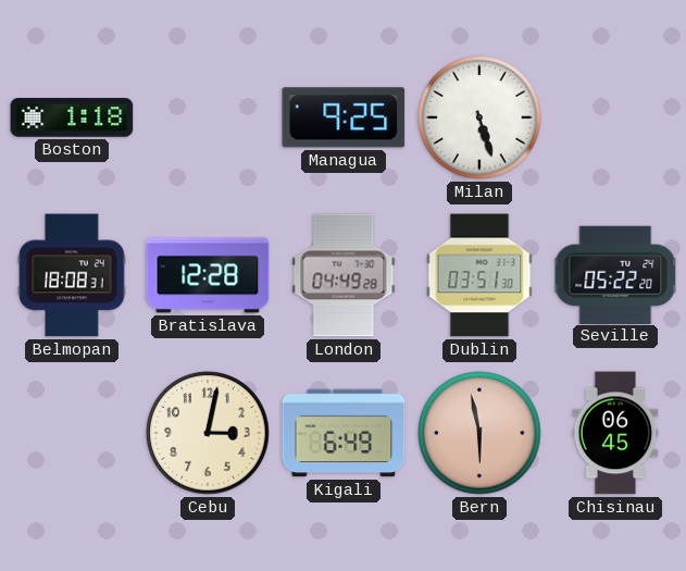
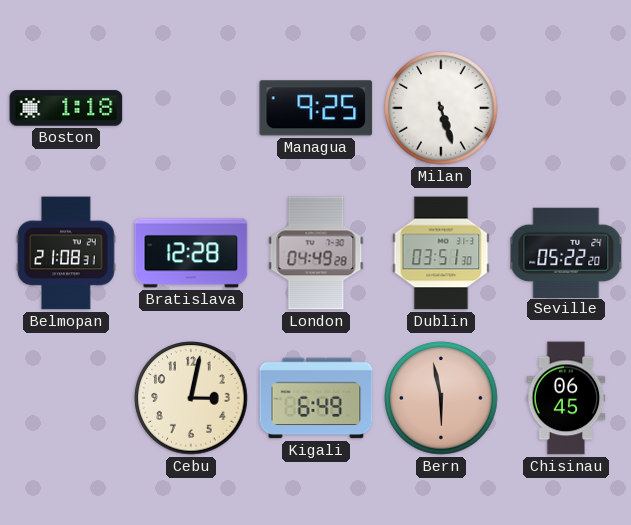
Belmopan: 18:08 -> 21:08 (66, 253)
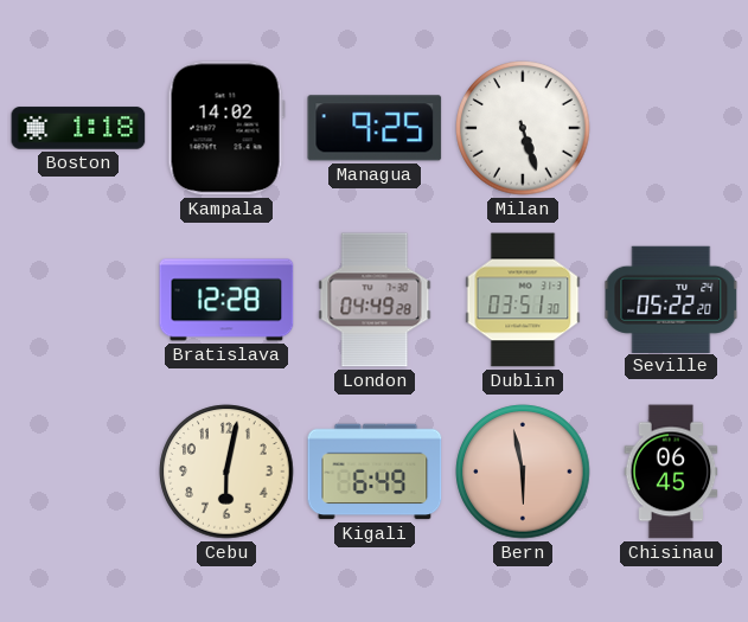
Kampala: none -> 14:02 (226, 128)
Belmopan: 21:08 -> none (66, 253)
Cebu: 3:02 -> 6:02 (226, 472)
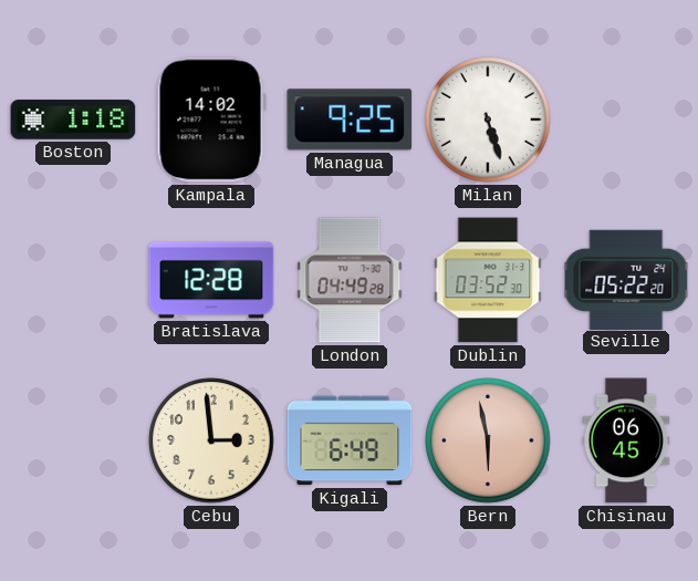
Dublin: 03:51 -> 03:52 (488, 280)
Cebu: 6:02 -> 2:59 (211, 440)
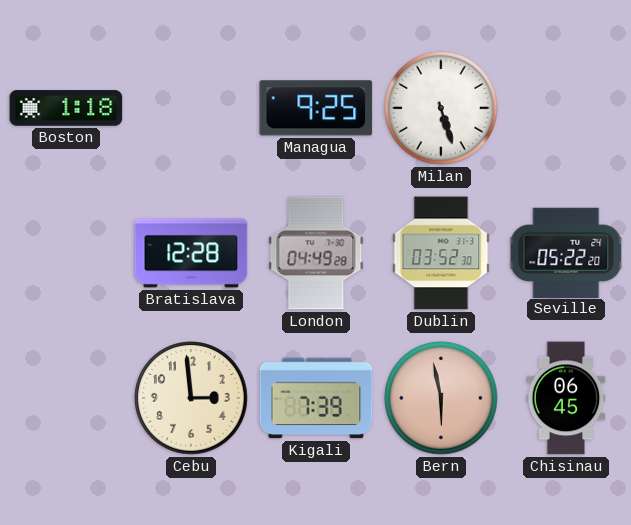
Kampala: 14:02 -> none (211, 120)
Kigali: 6:49 -> 7:39 (316, 398)
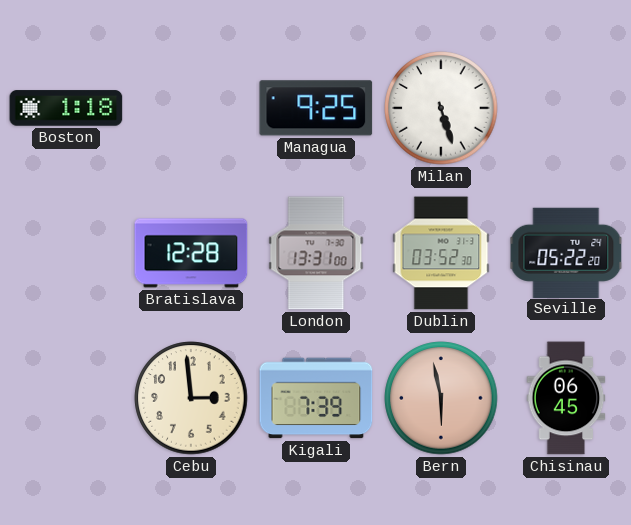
London: 04:49 -> 13:31 (316, 253)
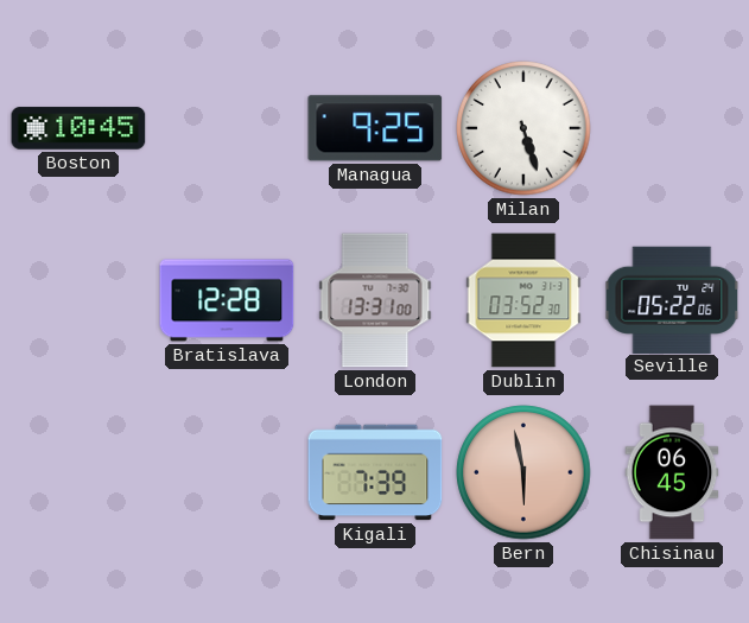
Boston: 1:18 -> 10:45 (78, 128)
Seville: 05:22:20 -> 05:22:06 (672, 299)
Cebu: 2:59 -> none (191, 398)
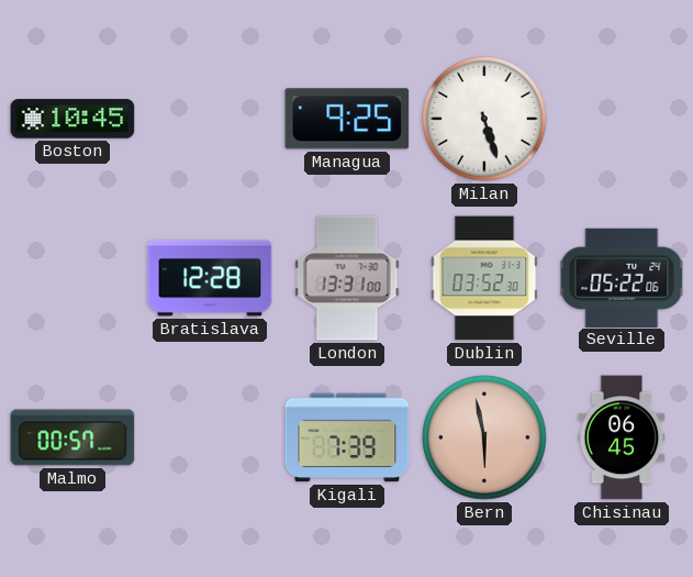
Malmo: none -> 00:57 (72, 437)
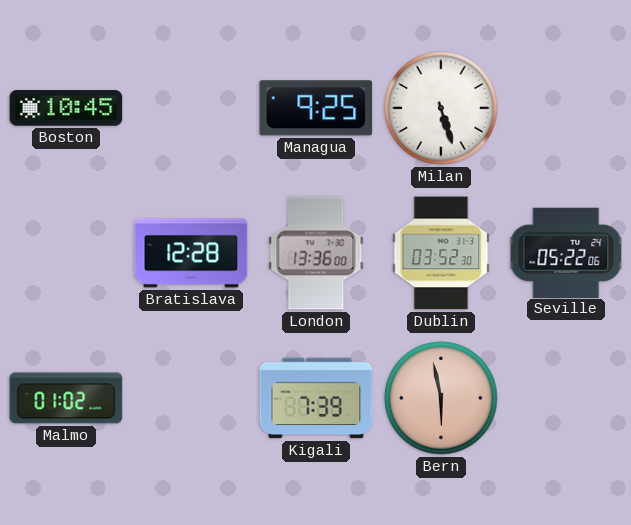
London: 13:31 -> 13:36 (316, 253)
Malmo: 00:57 -> 01:02 (66, 398)
Chisinau: 06:45 -> none (622, 437)
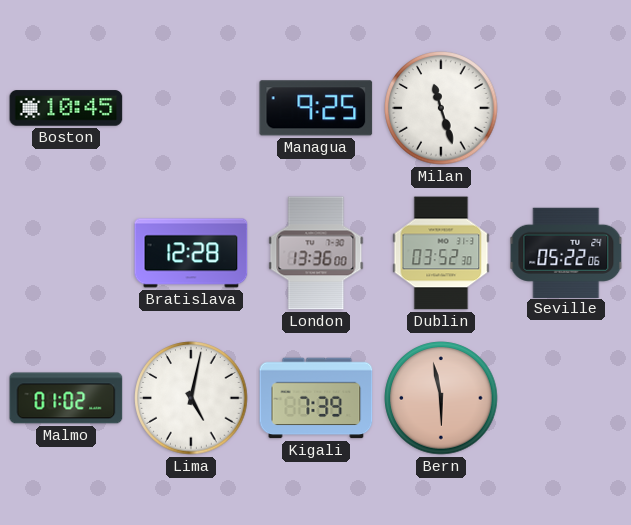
Milan: 5:27 -> 11:27 (441, 108)
Lima: none -> 5:02 (191, 398)
